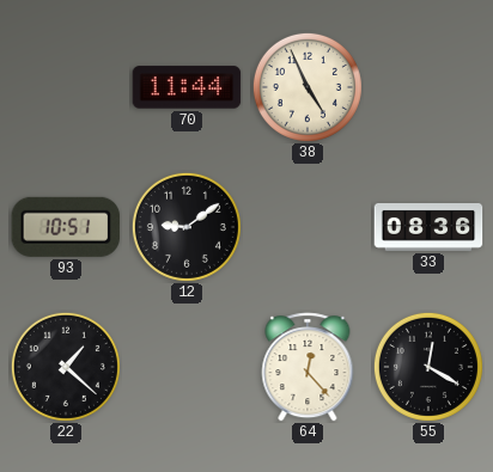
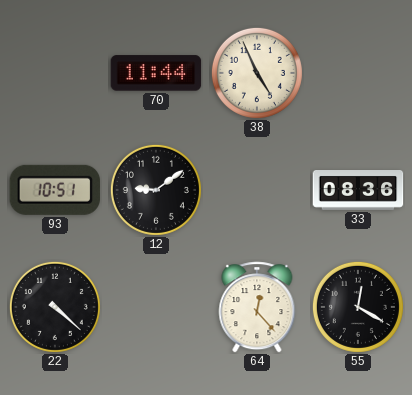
22: 1:22 -> 4:22 (55, 307)
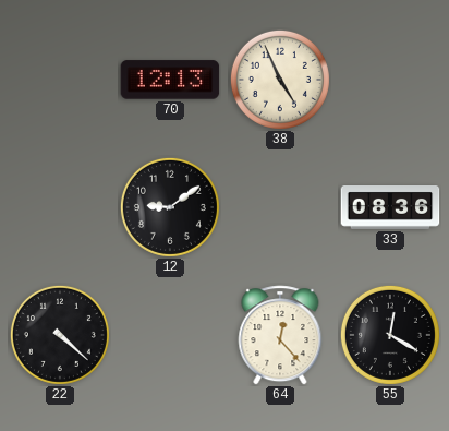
70: 11:44 -> 12:13 (170, 80)
93: 10:51 -> none (55, 190)
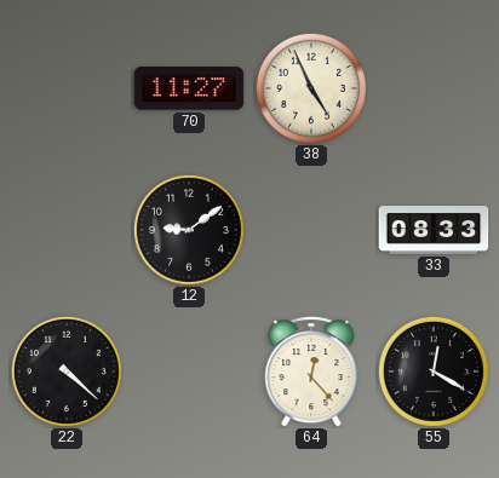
70: 12:13 -> 11:27 (189, 88)
33: 08:36 -> 08:33 (434, 231)
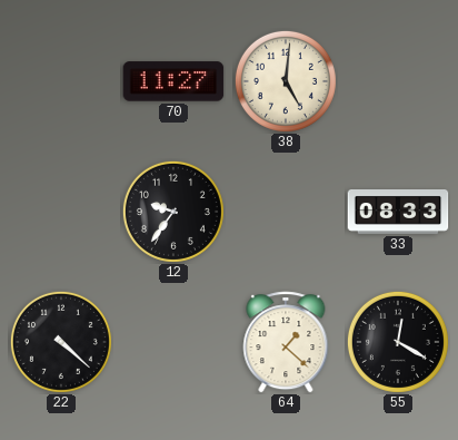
38: 4:56 -> 5:01 (286, 81)
12: 9:09 -> 9:36 (173, 212)
64: 12:23 -> 1:22 (286, 342)
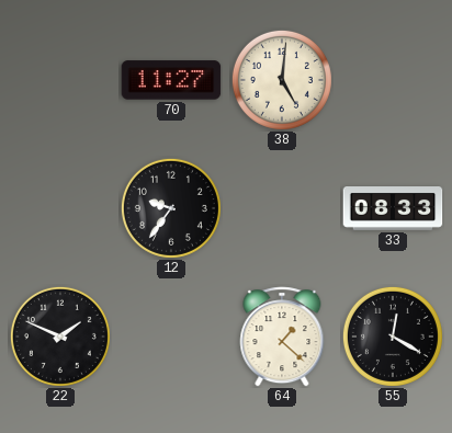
22: 4:22 -> 1:49 (60, 337)
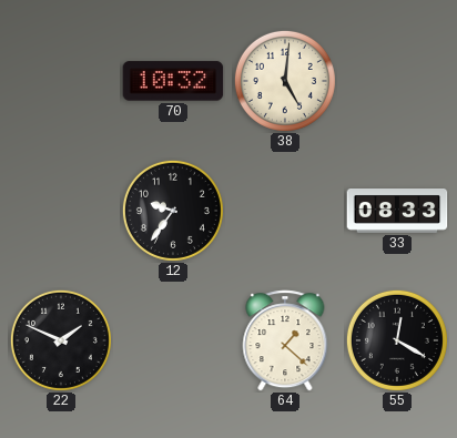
70: 11:27 -> 10:32 (173, 81)
